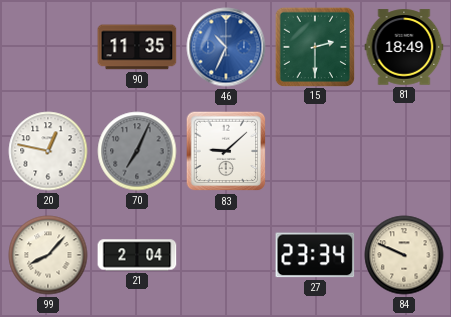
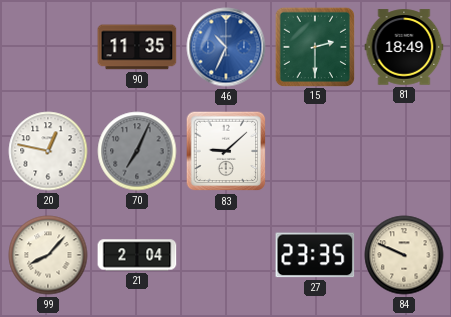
27: 23:34 -> 23:35 (315, 255)
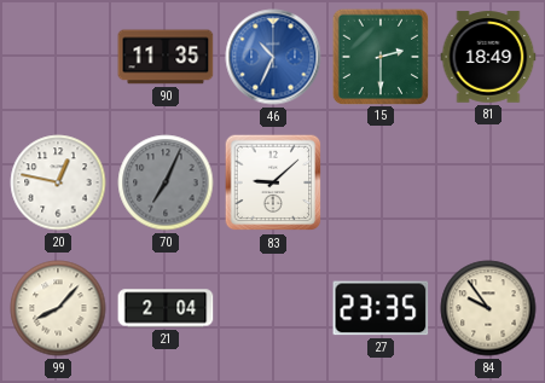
84: 9:49 -> 9:54 (488, 308)
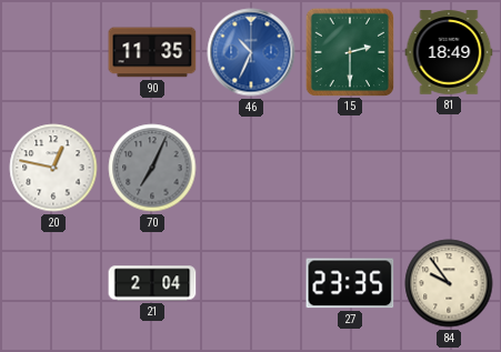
83: 9:08 -> none (273, 182)
99: 8:07 -> none (58, 308)
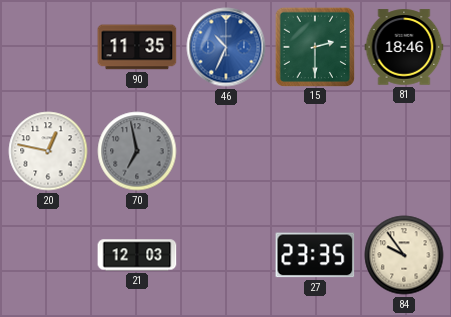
81: 18:49 -> 18:46 (404, 47)
70: 7:04 -> 6:58 (137, 151)
21: 2:04 -> 12:03 (137, 255)
